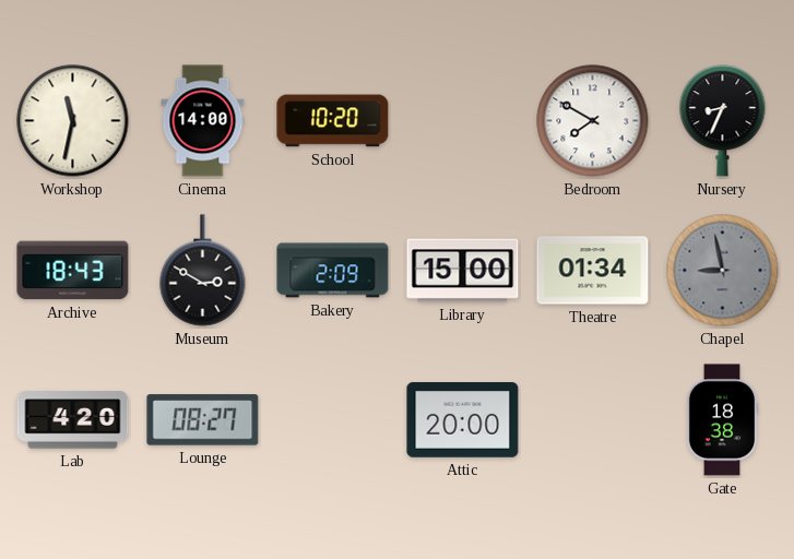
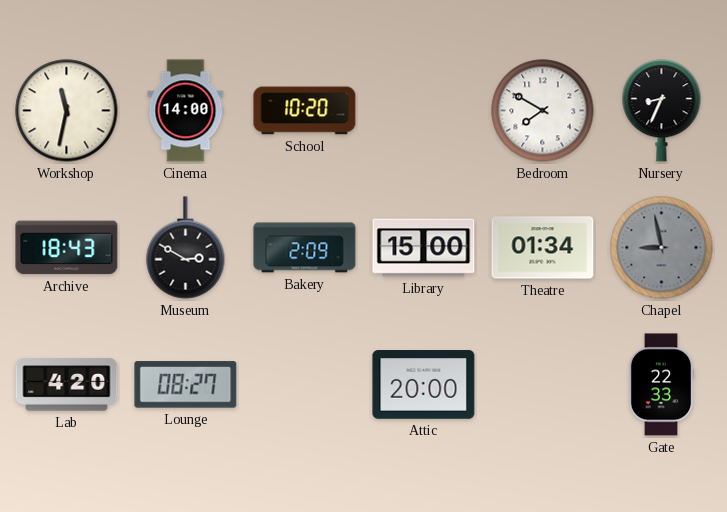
Gate: 18:38 -> 22:33 (661, 385)
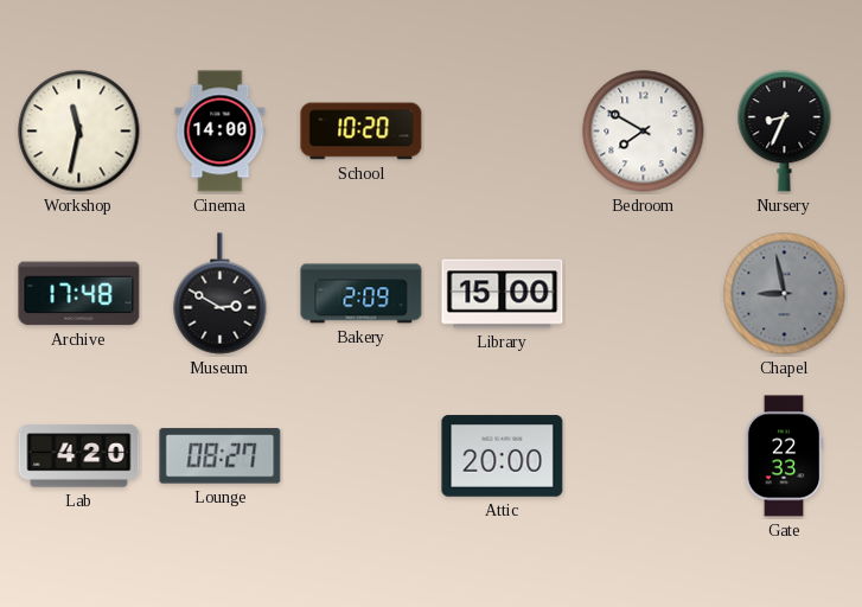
Archive: 18:43 -> 17:48 (79, 294)
Theatre: 01:34 -> none (543, 248)
